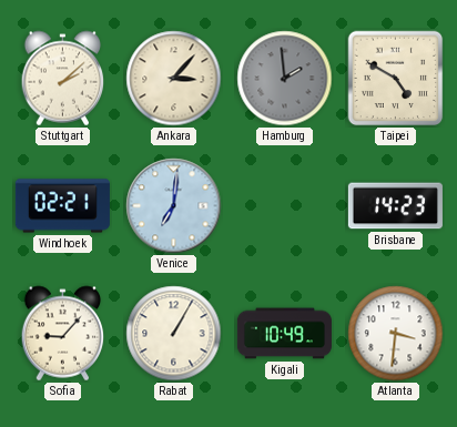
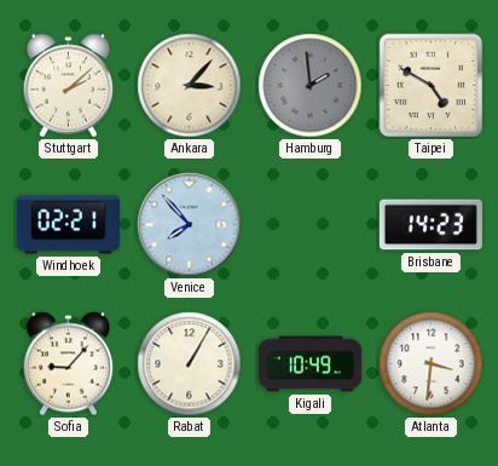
Venice: 7:01 -> 7:53 (190, 225)
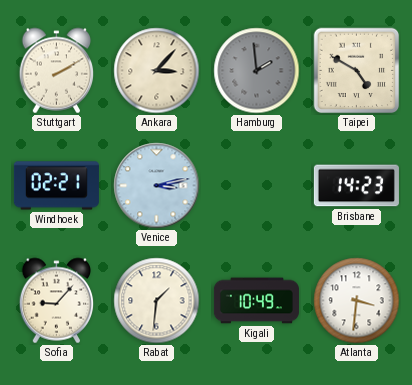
Stuttgart: 2:08 -> 2:10 (57, 71)
Venice: 7:53 -> 3:13 (157, 186)
Rabat: 1:05 -> 1:31 (157, 301)
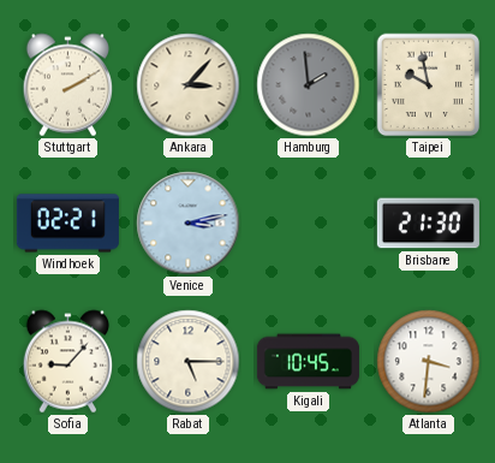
Taipei: 4:50 -> 9:58 (429, 85)
Brisbane: 14:23 -> 21:30 (428, 224)
Rabat: 1:31 -> 5:15 (189, 362)
Kigali: 10:49 -> 10:45 (308, 362)
